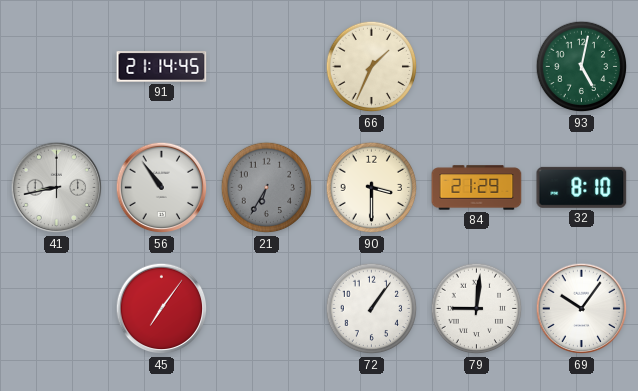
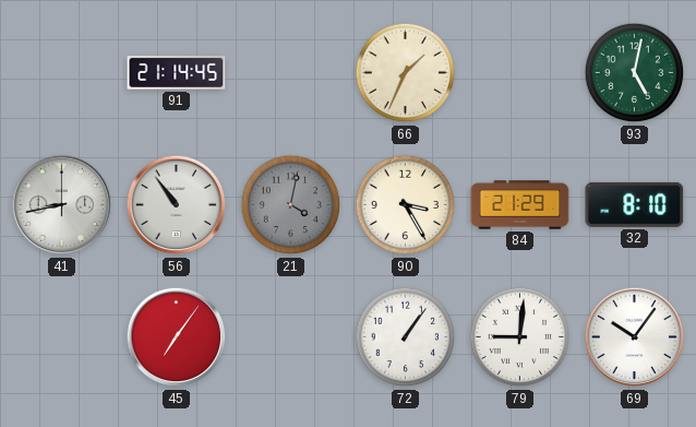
21: 6:35 -> 4:02 (291, 205)
90: 3:30 -> 3:25 (406, 205)
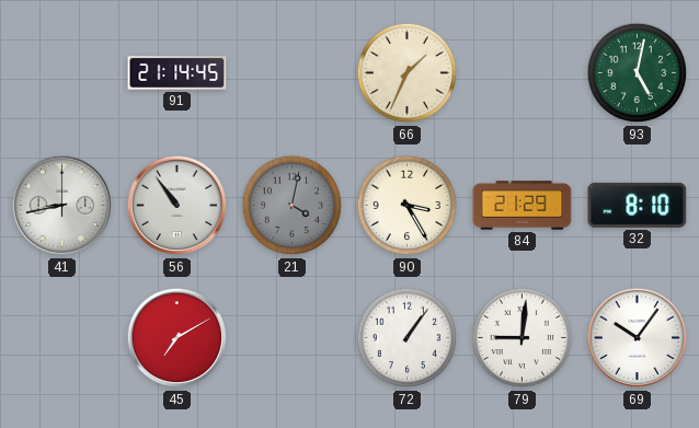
45: 7:06 -> 7:10 (177, 338)
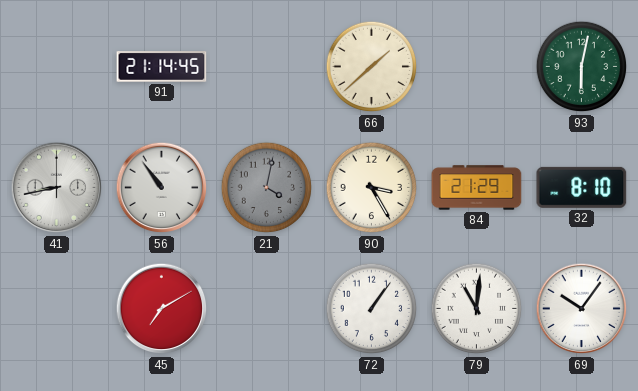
66: 1:34 -> 1:38 (372, 67)
93: 5:02 -> 6:02 (582, 67)
79: 9:01 -> 11:01 (477, 309)
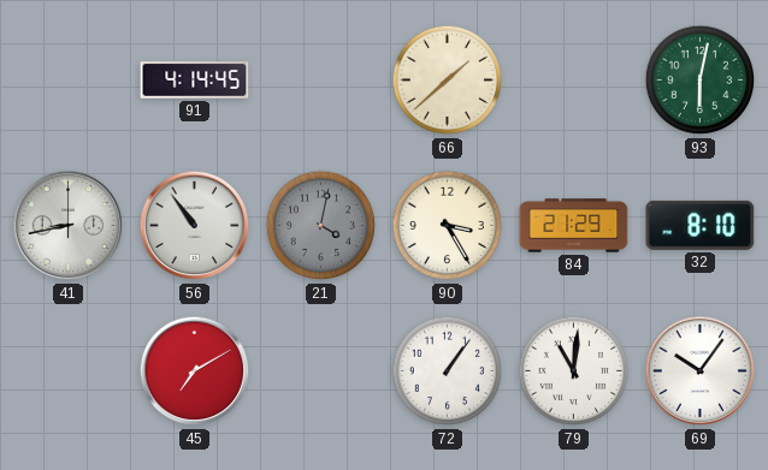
91: 21:14 -> 4:14 (195, 81)
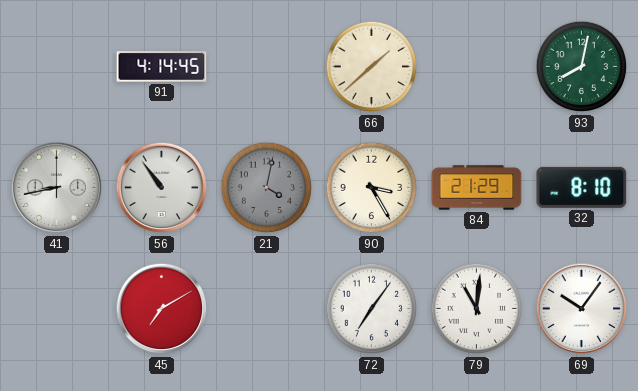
93: 6:02 -> 8:02 (582, 67)
72: 1:06 -> 7:06 (372, 309)
